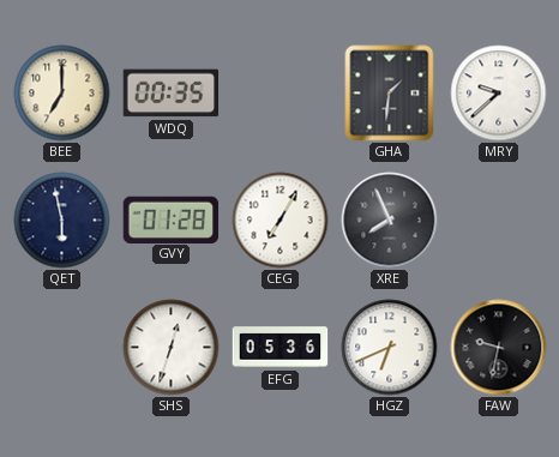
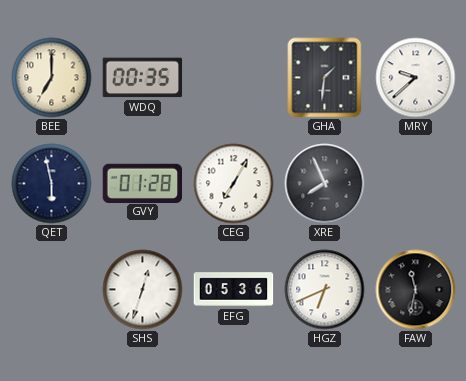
FAW: 9:32 -> 11:32 (416, 290)
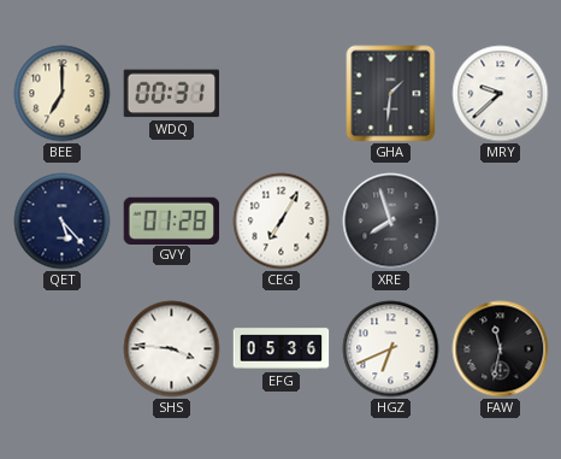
WDQ: 00:35 -> 00:31 (172, 94)
QET: 5:58 -> 5:23 (63, 222)
XRE: 7:56 -> 7:57 (391, 222)
SHS: 12:33 -> 3:46 (172, 349)
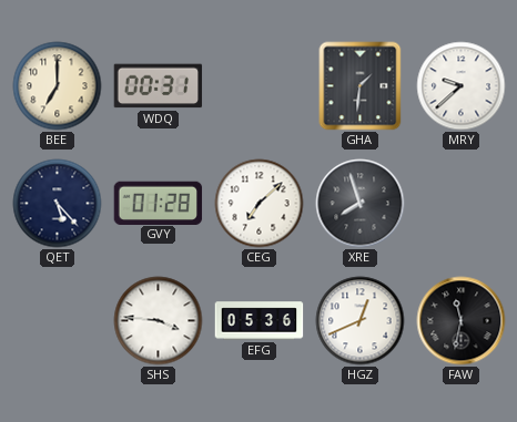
CEG: 7:05 -> 7:08 (260, 204)
HGZ: 6:41 -> 12:41 (361, 321)
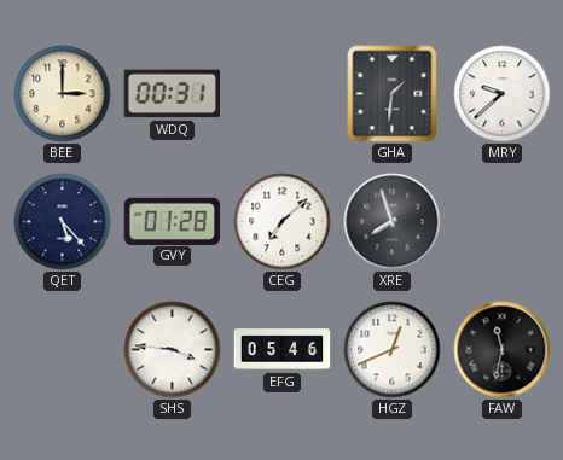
BEE: 7:00 -> 3:00 (63, 94)
EFG: 05:36 -> 05:46 (283, 350)
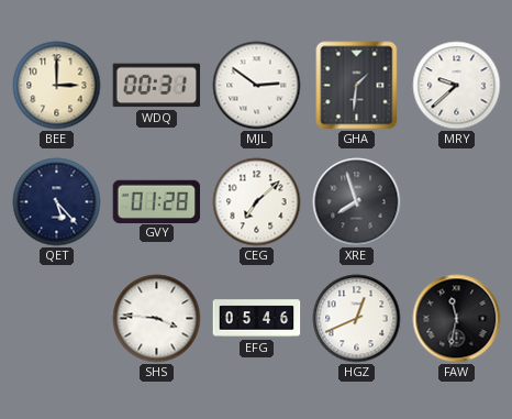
MJL: none -> 2:51 (257, 86)
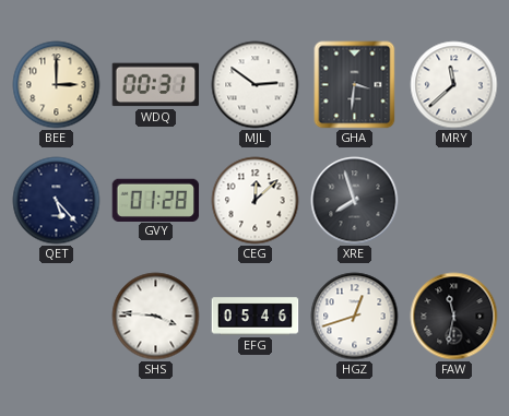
GHA: 1:31 -> 3:31 (355, 85)
MRY: 9:38 -> 11:38 (454, 85)
CEG: 7:08 -> 12:08 (256, 201)
HGZ: 12:41 -> 12:42 (355, 317)
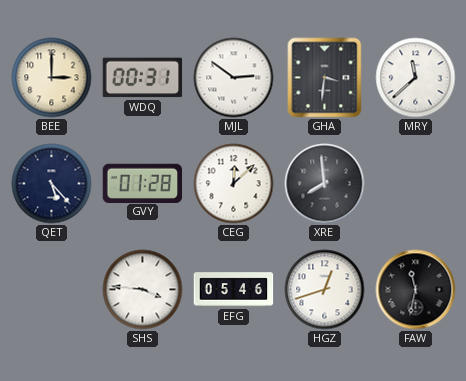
XRE: 7:57 -> 7:59 (325, 184)
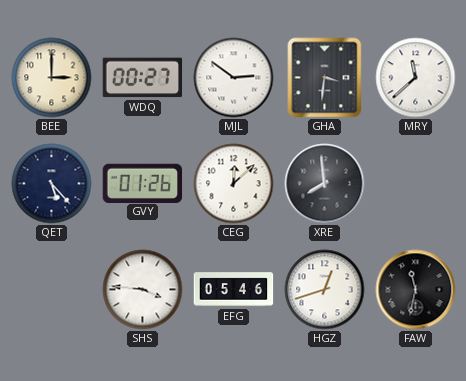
WDQ: 00:31 -> 00:27 (143, 78)
GVY: 01:28 -> 01:26 (143, 183)
